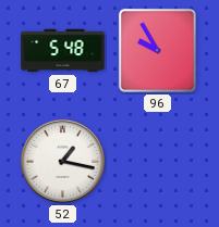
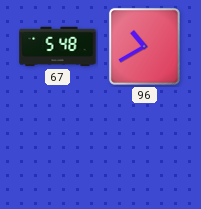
96: 9:55 -> 10:40 (144, 46)
52: 1:17 -> none (62, 161)
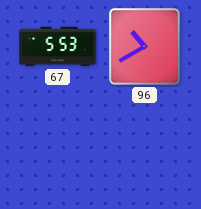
67: 5:48 -> 5:53 (58, 47)
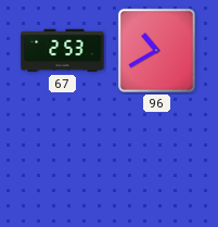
67: 5:53 -> 2:53 (63, 51)
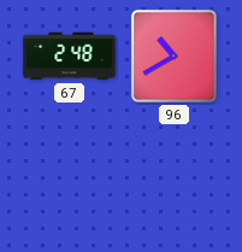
67: 2:53 -> 2:48 (70, 57)
